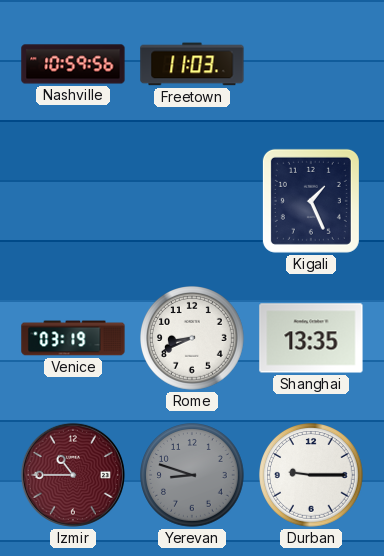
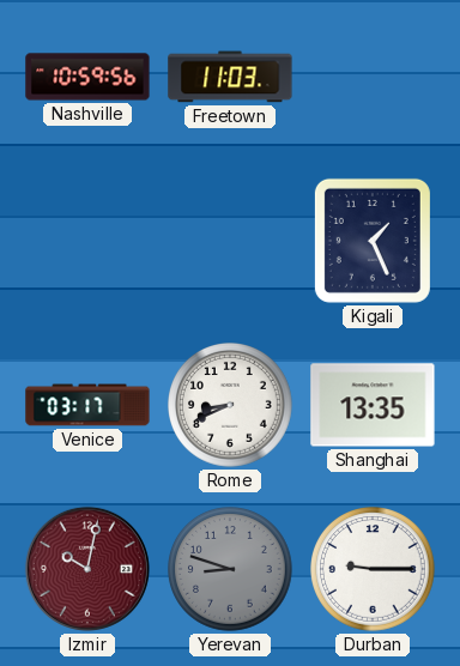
Venice: 03:19 -> 03:17 (87, 405)
Izmir: 10:45 -> 10:02 (87, 569)
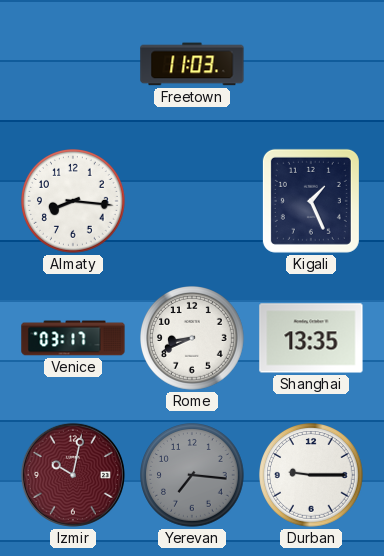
Nashville: 10:59 -> none (87, 77)
Almaty: none -> 8:16 (74, 202)
Yerevan: 8:48 -> 7:16 (193, 476)
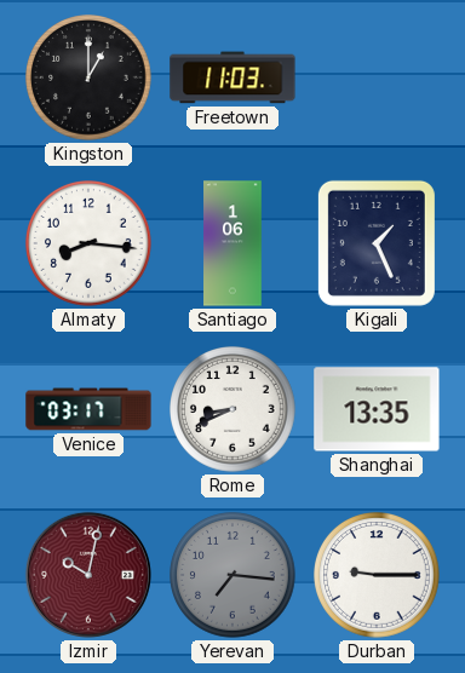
Kingston: none -> 1:00 (90, 79)
Santiago: none -> 1:06 (232, 243)
